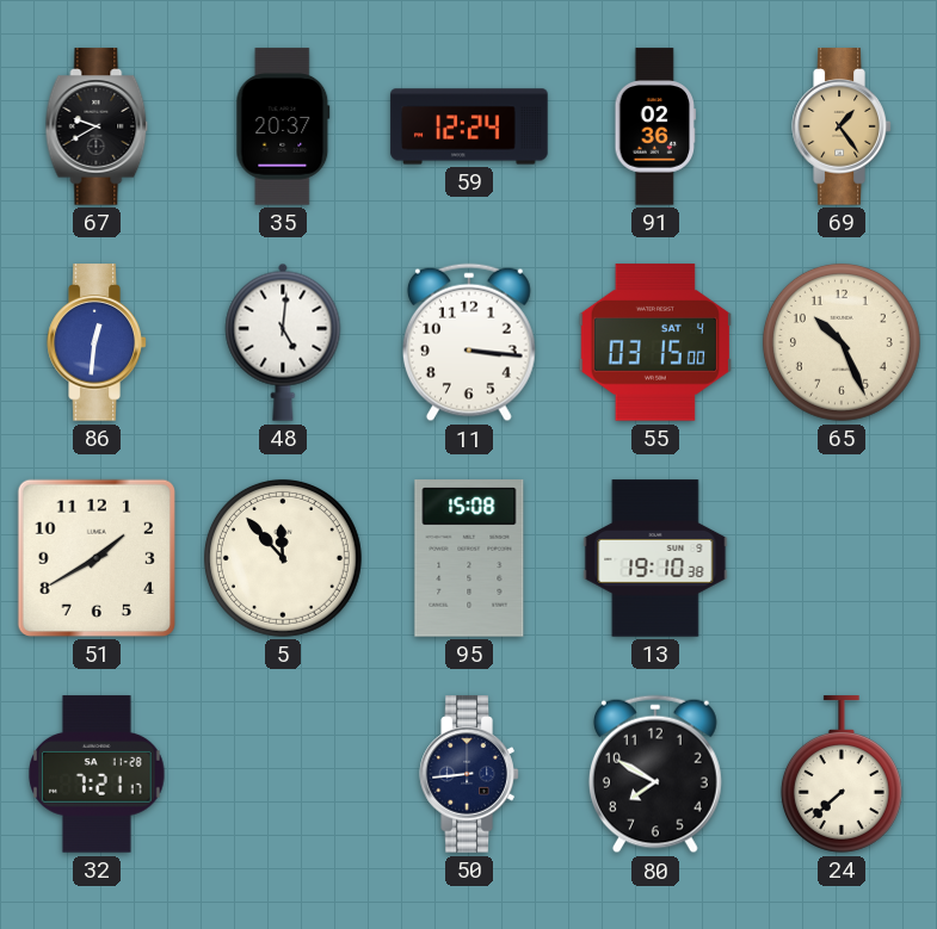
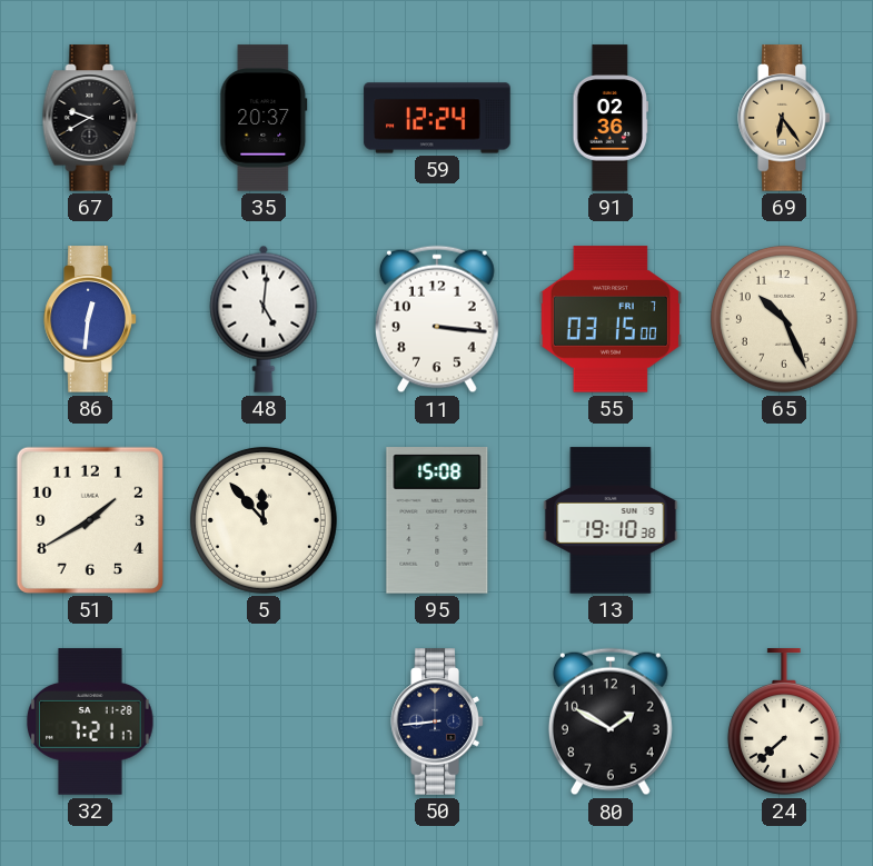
69: 1:24 -> 6:24 (784, 118)
55 date: SAT 4 -> FRI 7 (609, 319)
80: 7:50 -> 1:50 (611, 721)
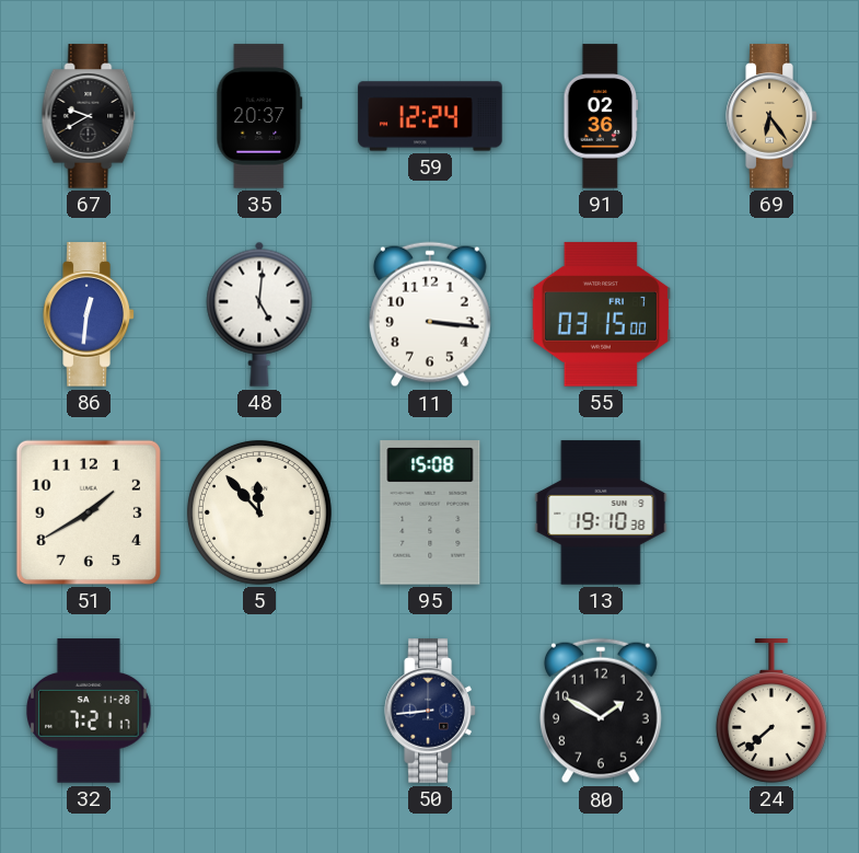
65: 10:26 -> none (784, 319)
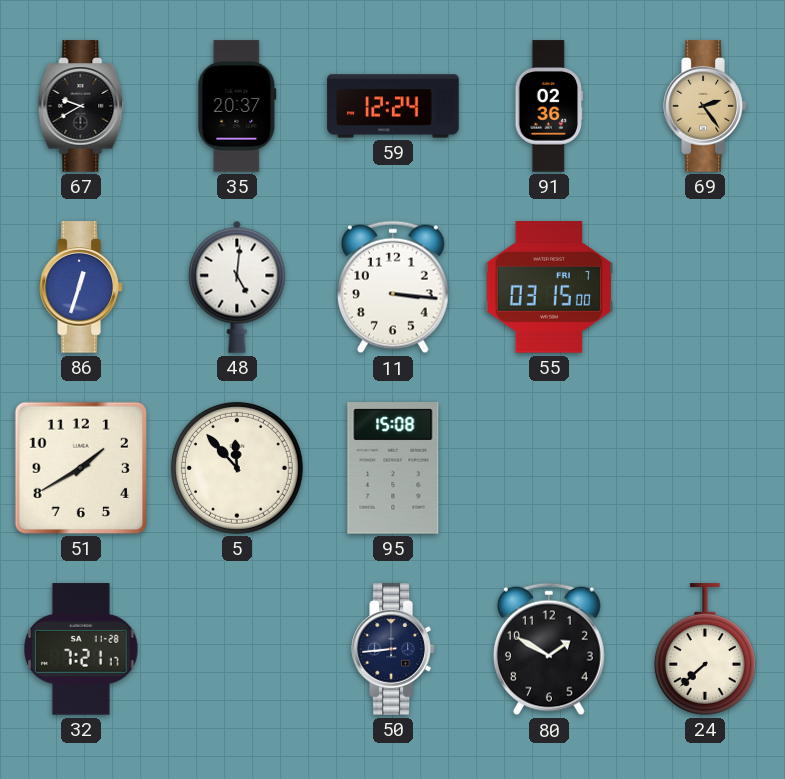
69: 6:24 -> 2:24 (705, 106)
86: 12:31 -> 12:33 (81, 287)
13: 19:10 -> none (601, 512)
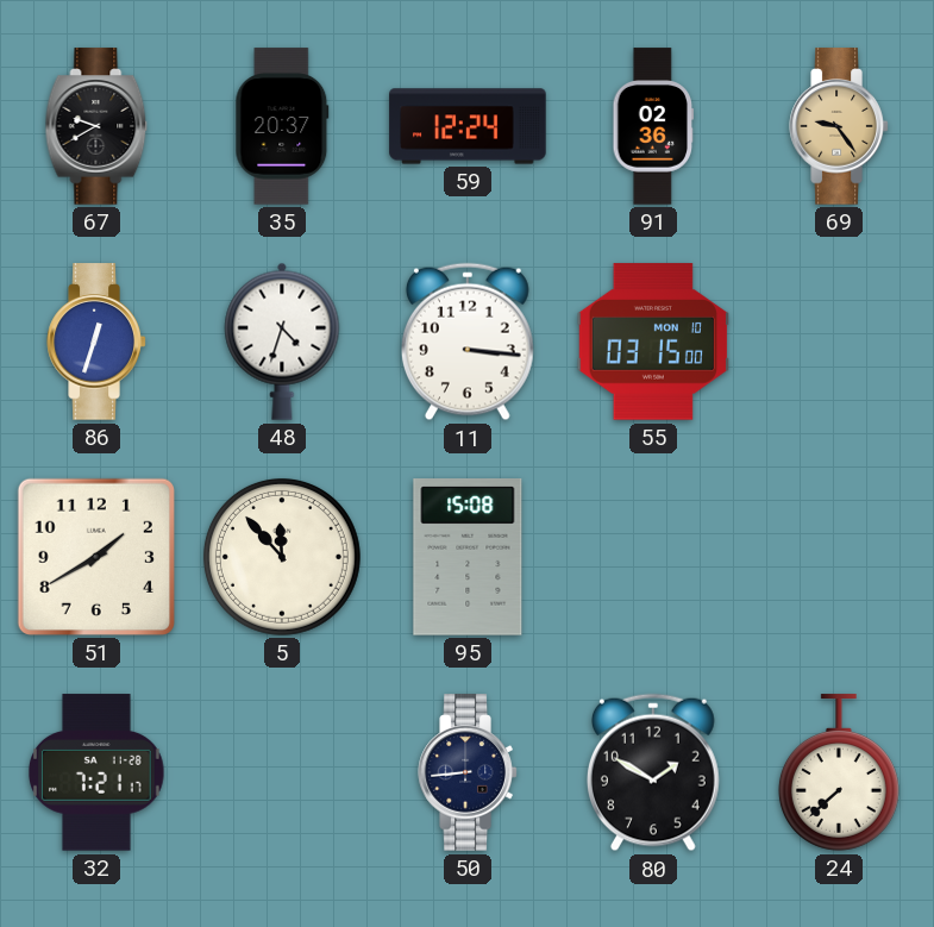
69: 2:24 -> 9:24 (839, 126)
48: 5:01 -> 4:33 (282, 342)
55 date: FRI 7 -> MON 10 (652, 342)
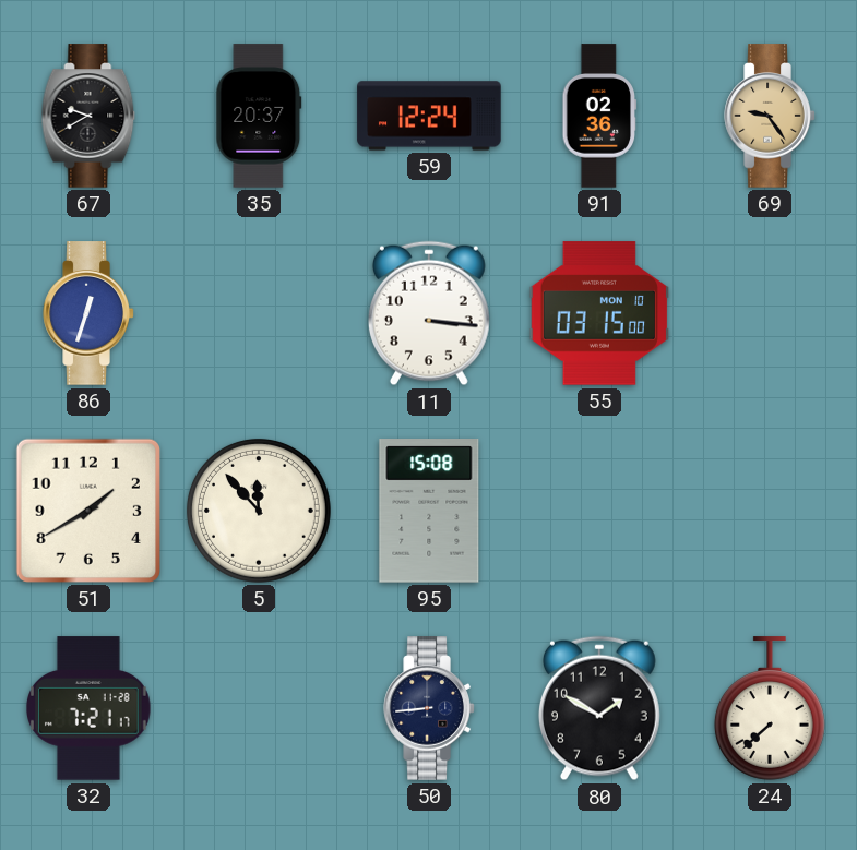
48: 4:33 -> none (282, 342)
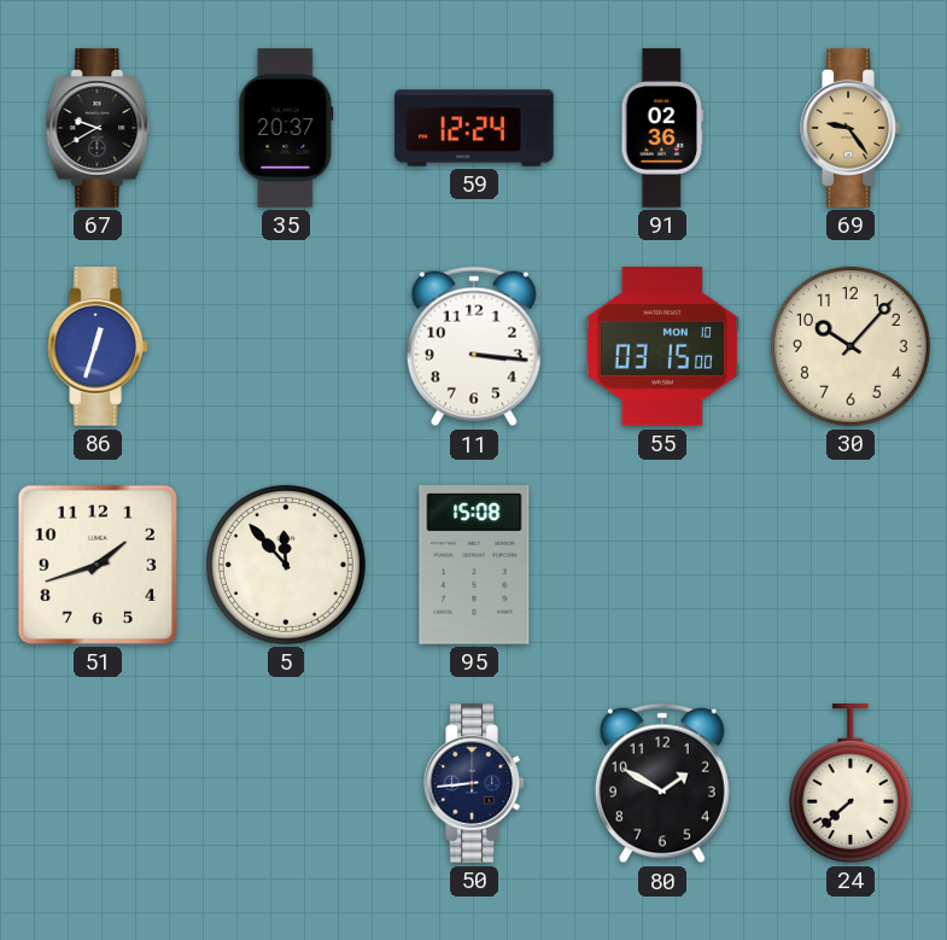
30: none -> 10:07 (850, 346)
51: 1:40 -> 1:42 (98, 565)
32: 7:21 -> none (90, 708)
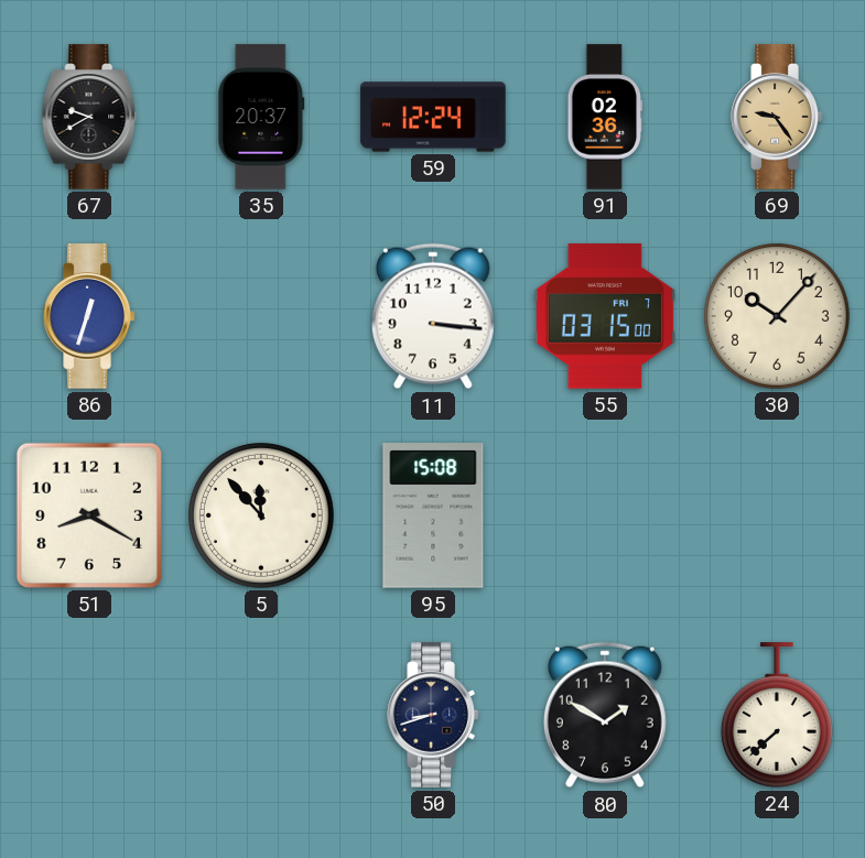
55 date: MON 10 -> FRI 7 (604, 316)
51: 1:42 -> 8:20 (89, 515)
50: 8:44 -> 8:42 (433, 715)
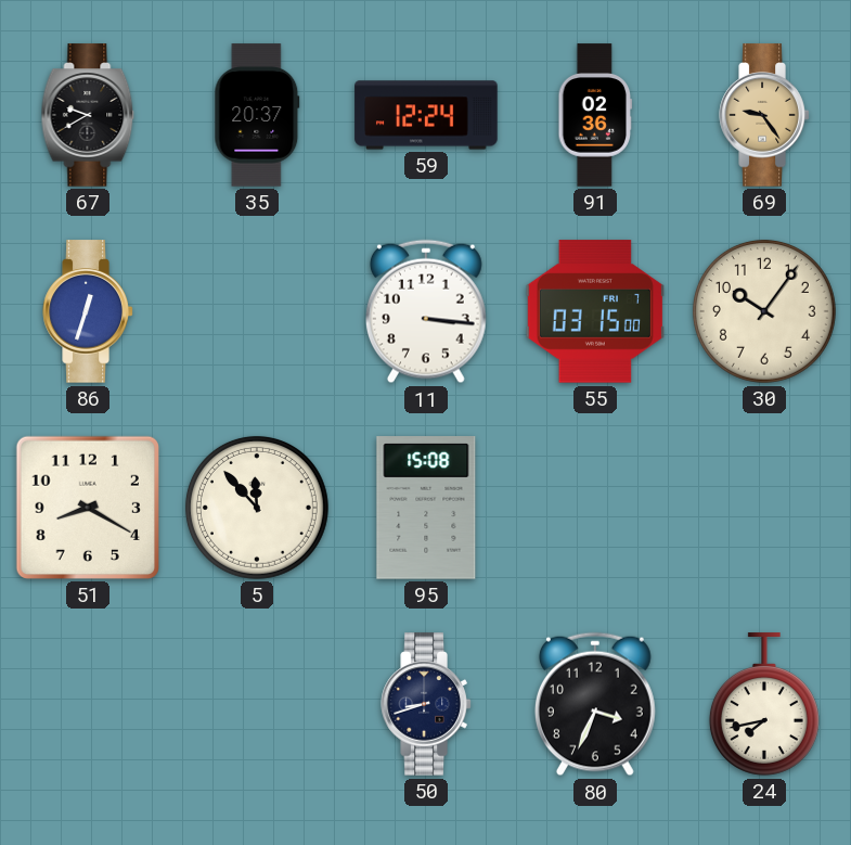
30: 10:07 -> 10:06 (764, 311)
80: 1:50 -> 3:34 (595, 704)
24: 7:38 -> 7:43 (764, 704)
